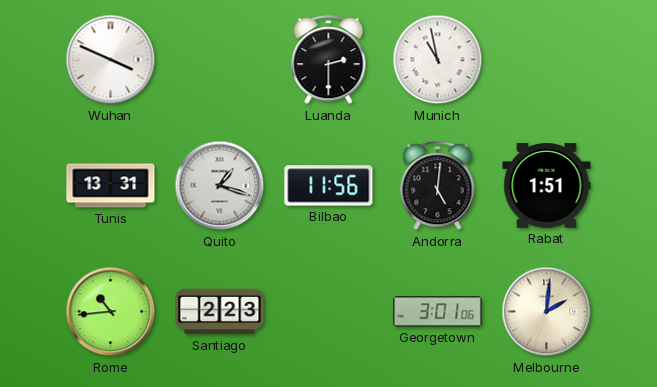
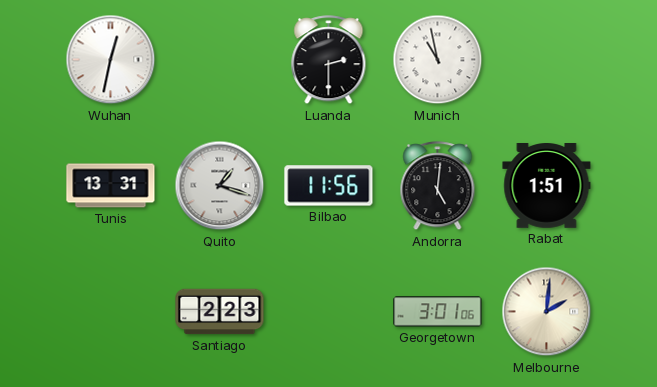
Wuhan: 3:49 -> 12:32 (111, 60)
Rome: 10:44 -> none (111, 312)
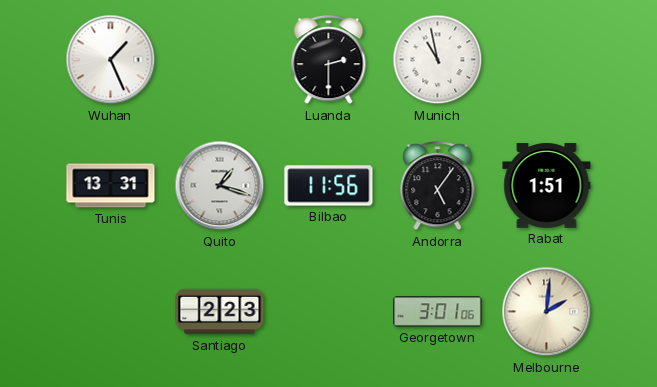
Wuhan: 12:32 -> 1:26 (111, 60)
Andorra: 5:01 -> 5:06 (438, 186)
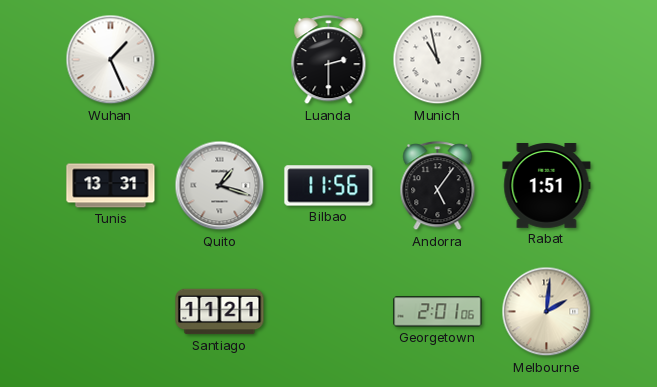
Santiago: 2:23 -> 11:21 (220, 312)
Georgetown: 3:01 -> 2:01 (438, 312)
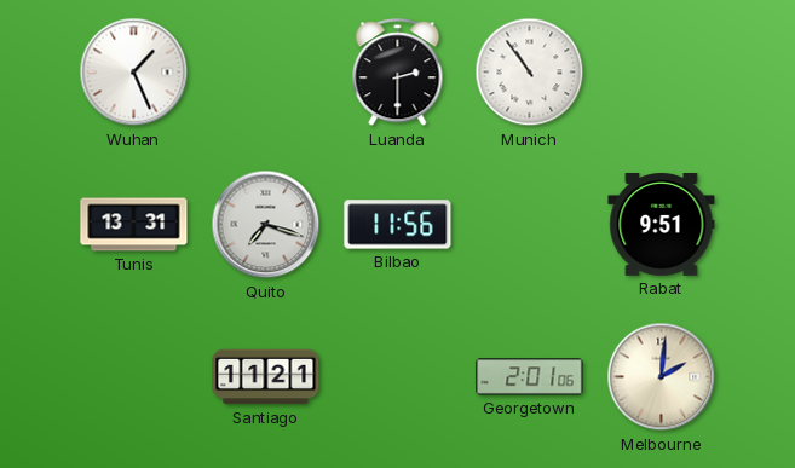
Munich: 10:58 -> 10:54 (530, 73)
Quito: 1:18 -> 7:18 (266, 225)
Andorra: 5:06 -> none (438, 186)
Rabat: 1:51 -> 9:51 (662, 225)
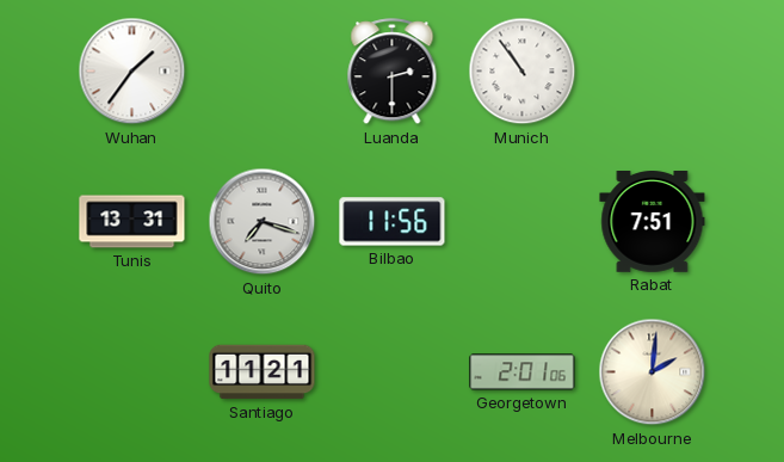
Wuhan: 1:26 -> 1:36 (132, 72)
Rabat: 9:51 -> 7:51 (653, 222)
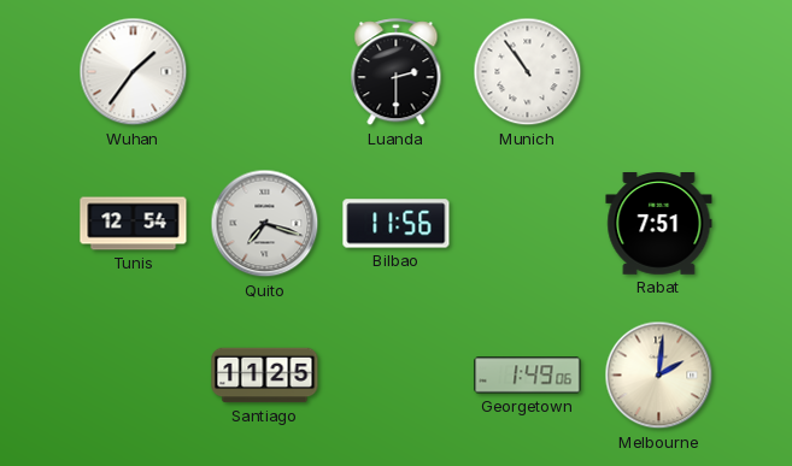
Tunis: 13:31 -> 12:54 (134, 224)
Santiago: 11:21 -> 11:25 (265, 376)
Georgetown: 2:01 -> 1:49 (528, 376)
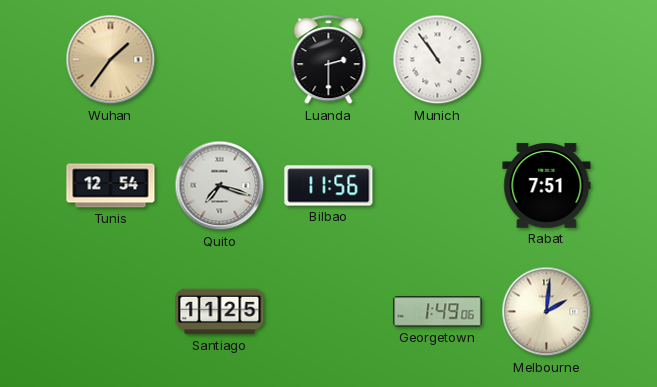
Wuhan dial: white -> champagne (111, 60)
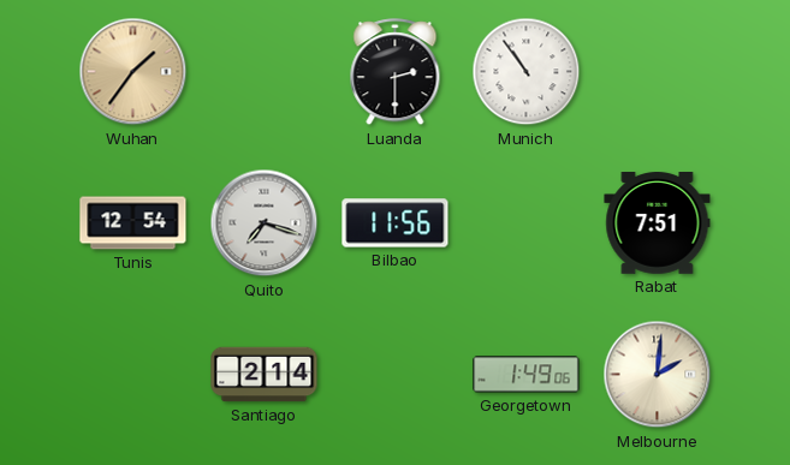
Santiago: 11:25 -> 2:14 (265, 375)
